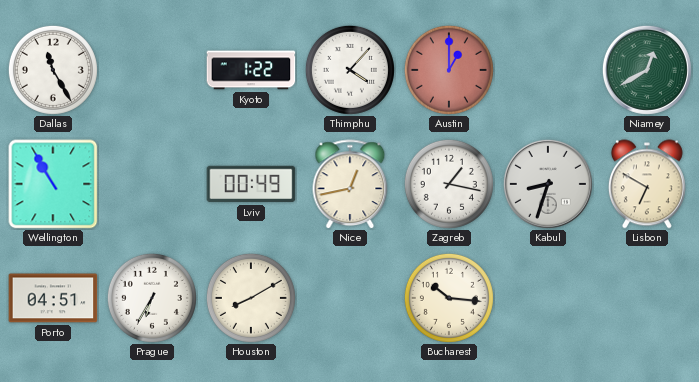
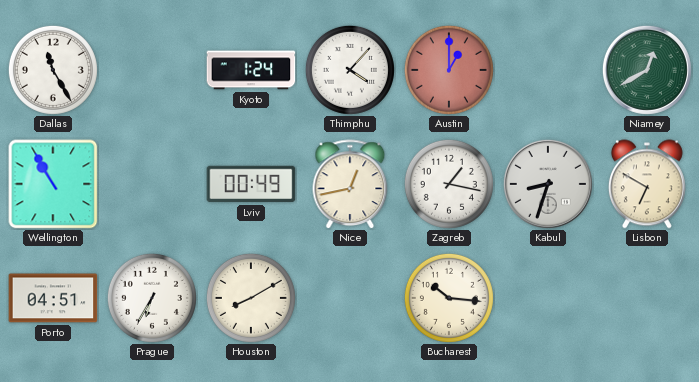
Kyoto: 1:22 -> 1:24 (251, 70)
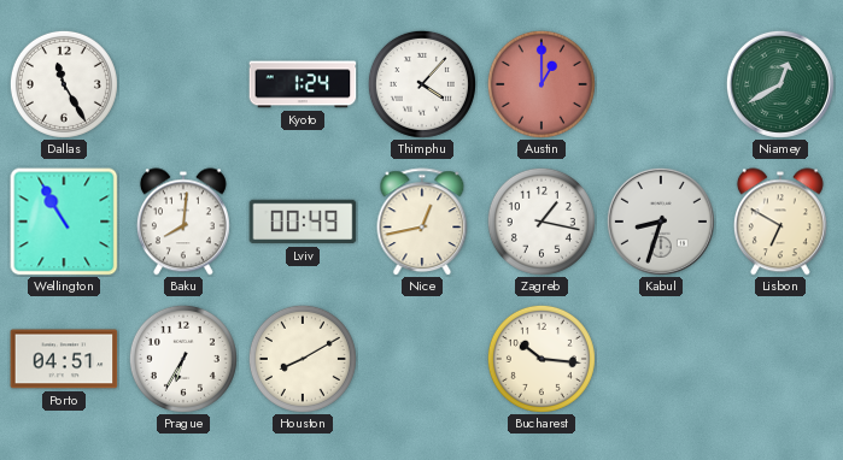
Baku: none -> 8:01 (183, 222)
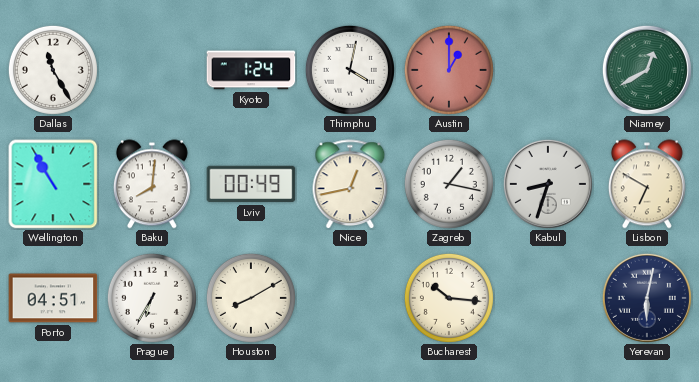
Thimphu: 4:07 -> 4:02 (350, 70)
Yerevan: none -> 6:02 (647, 298)
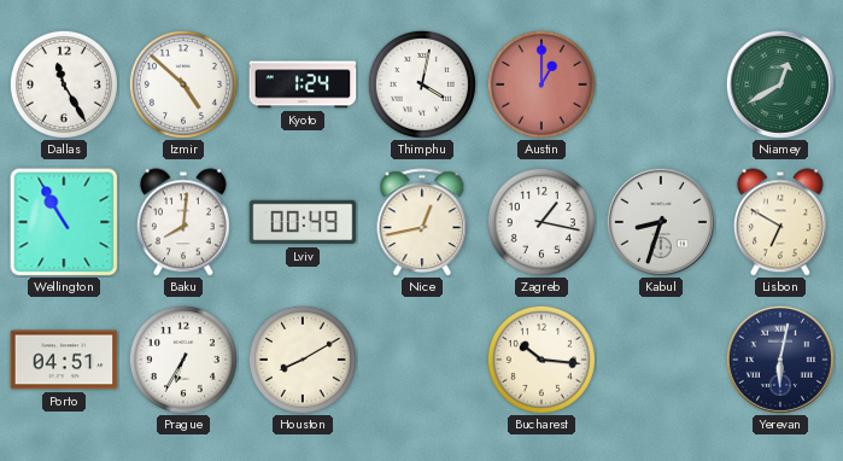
Izmir: none -> 4:52 (183, 84)
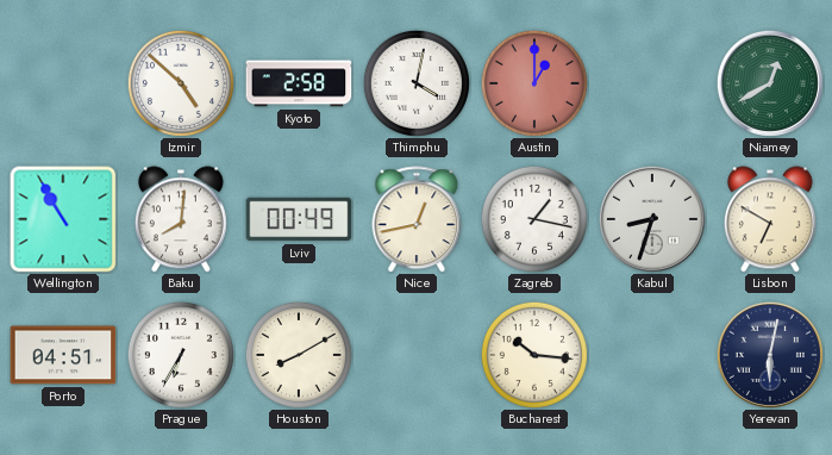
Dallas: 11:25 -> none (64, 84)
Kyoto: 1:24 -> 2:58 (299, 83)
